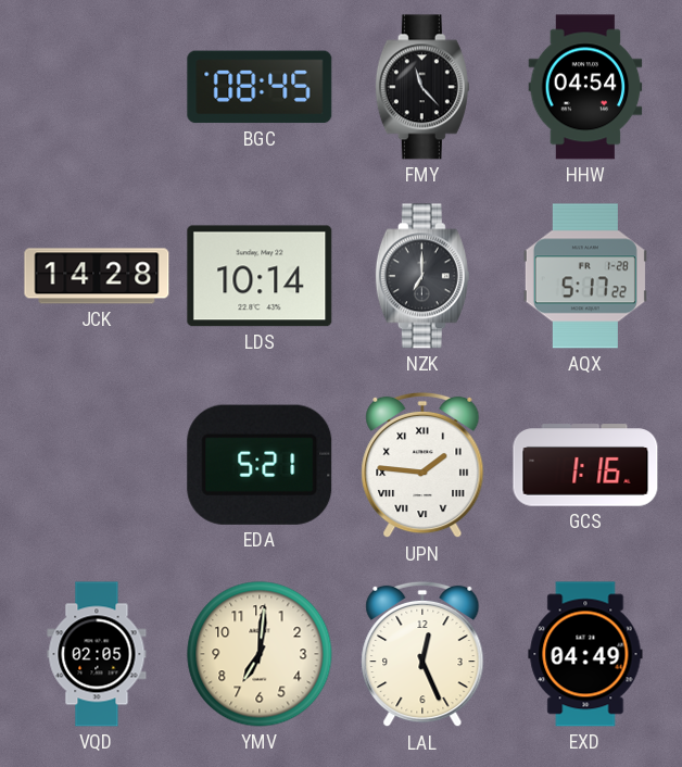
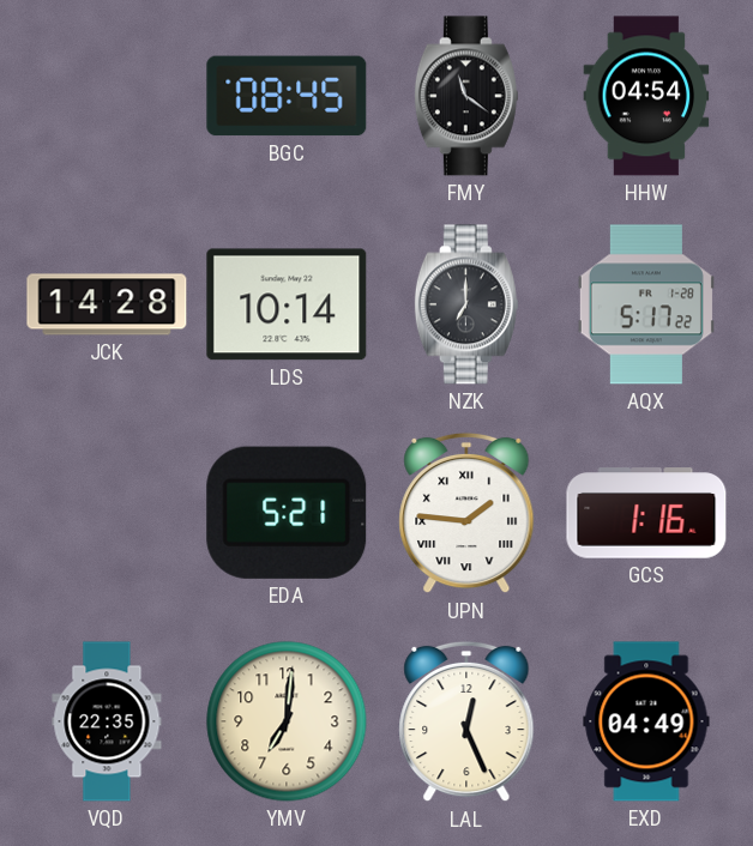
FMY: 11:23 -> 11:21 (466, 96)
VQD: 02:05 -> 22:35 (107, 721)
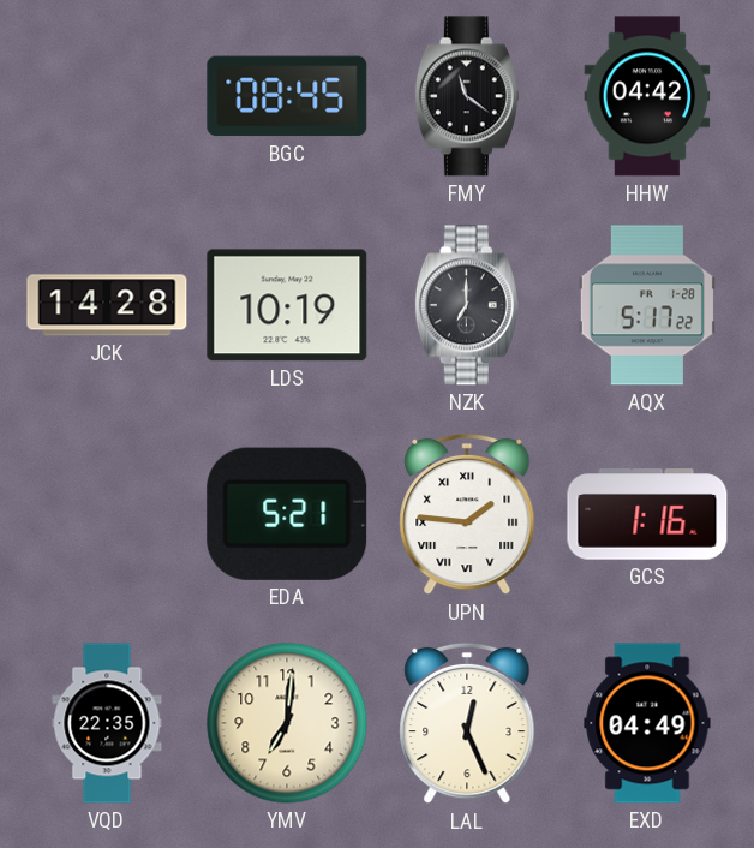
HHW: 04:54 -> 04:42 (647, 96)
LDS: 10:14 -> 10:19 (287, 305)
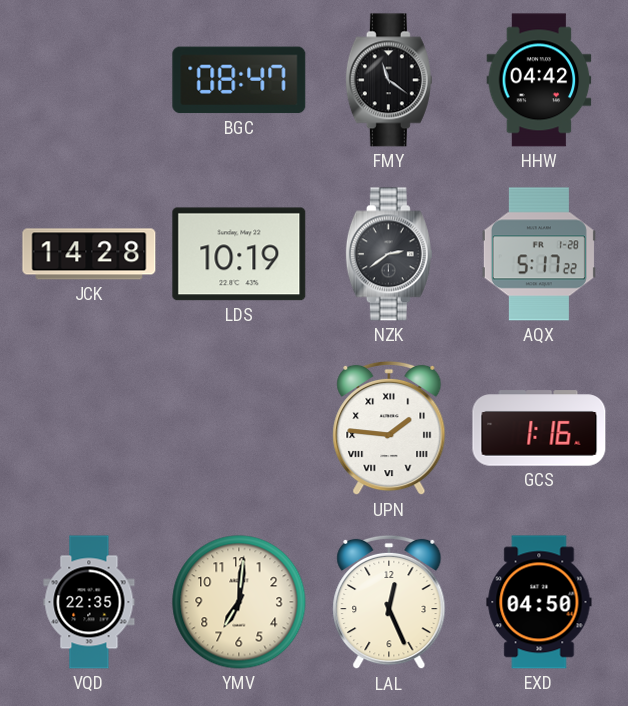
BGC: 08:45 -> 08:47 (239, 80)
NZK: 7:00 -> 2:39 (389, 254)
EDA: 5:21 -> none (287, 514)
EXD: 04:49 -> 04:50 (539, 602)
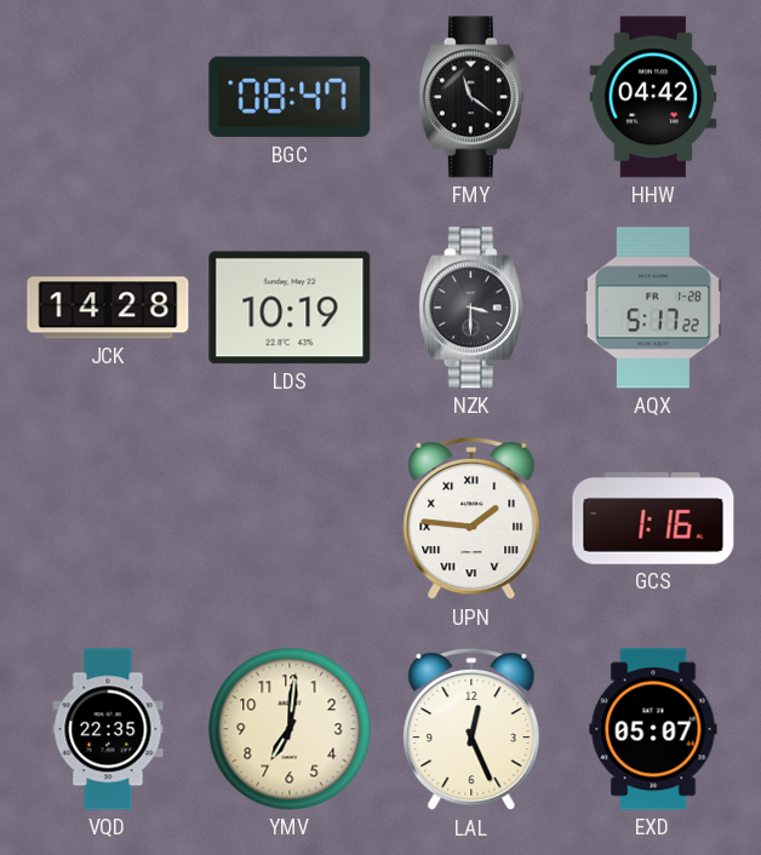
NZK: 2:39 -> 3:30 (471, 308)
EXD: 04:50 -> 05:07 (653, 729)
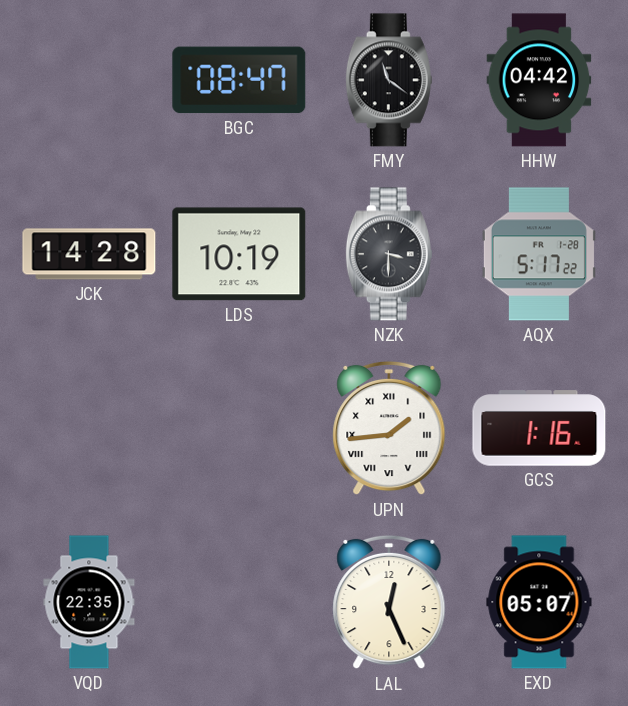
UPN: 1:46 -> 1:44 (389, 428)
YMV: 7:01 -> none (290, 729)
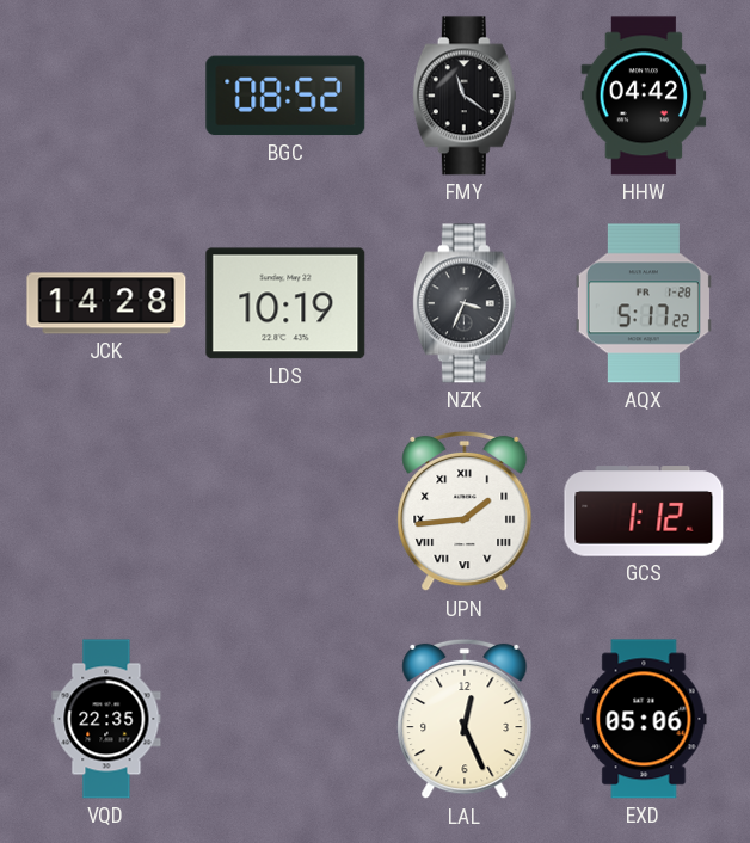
BGC: 08:47 -> 08:52 (285, 96)
NZK: 3:30 -> 3:34 (465, 303)
GCS: 1:16 -> 1:12 (644, 511)
EXD: 05:07 -> 05:06 (644, 719)
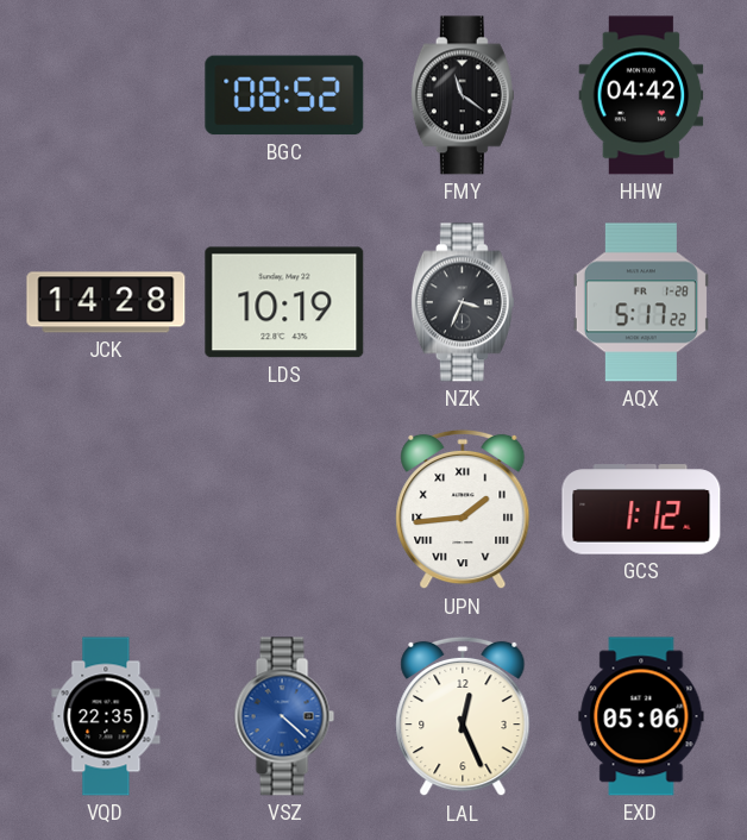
VSZ: none -> 4:22 (284, 716)
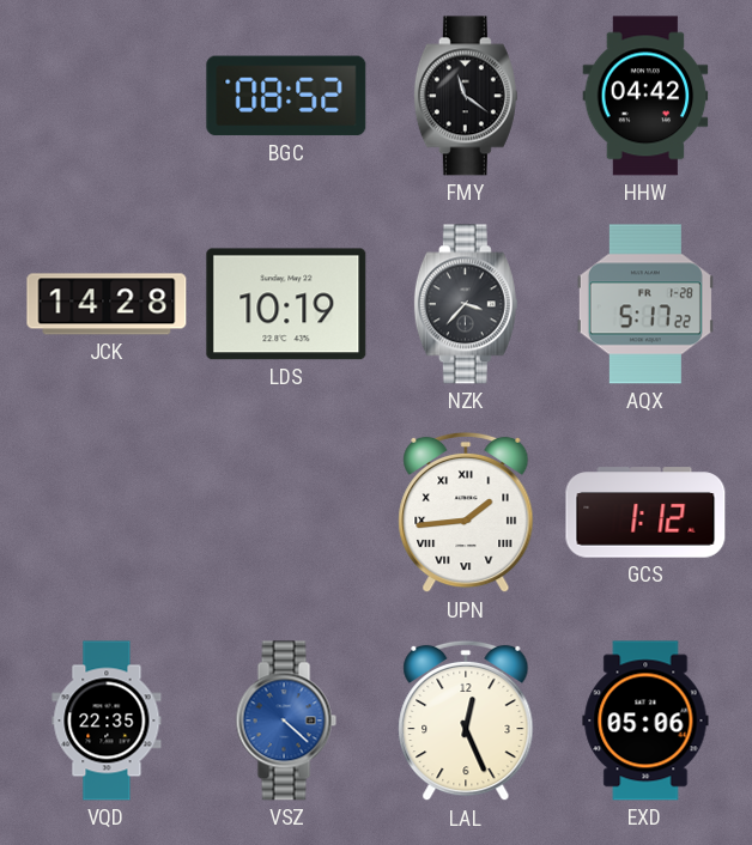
NZK: 3:34 -> 3:37 (466, 304)
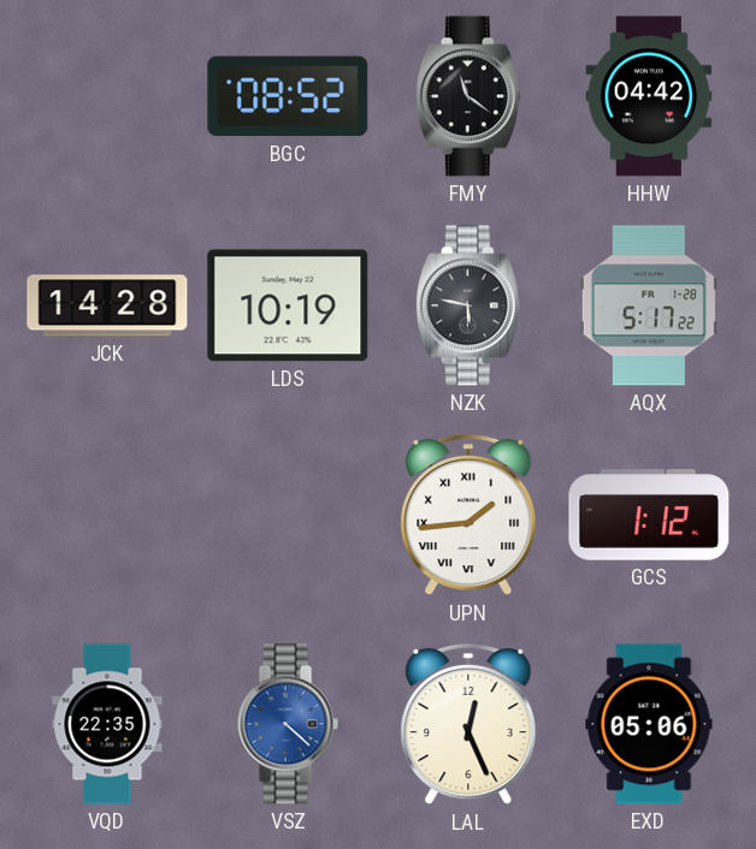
NZK: 3:37 -> 5:47 (468, 305)
